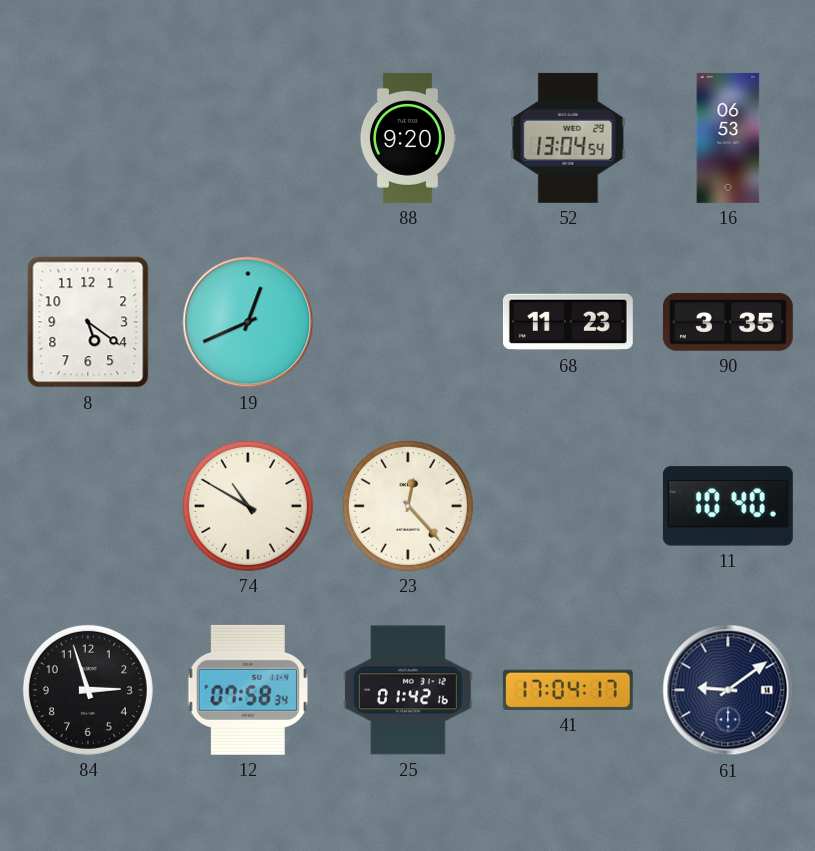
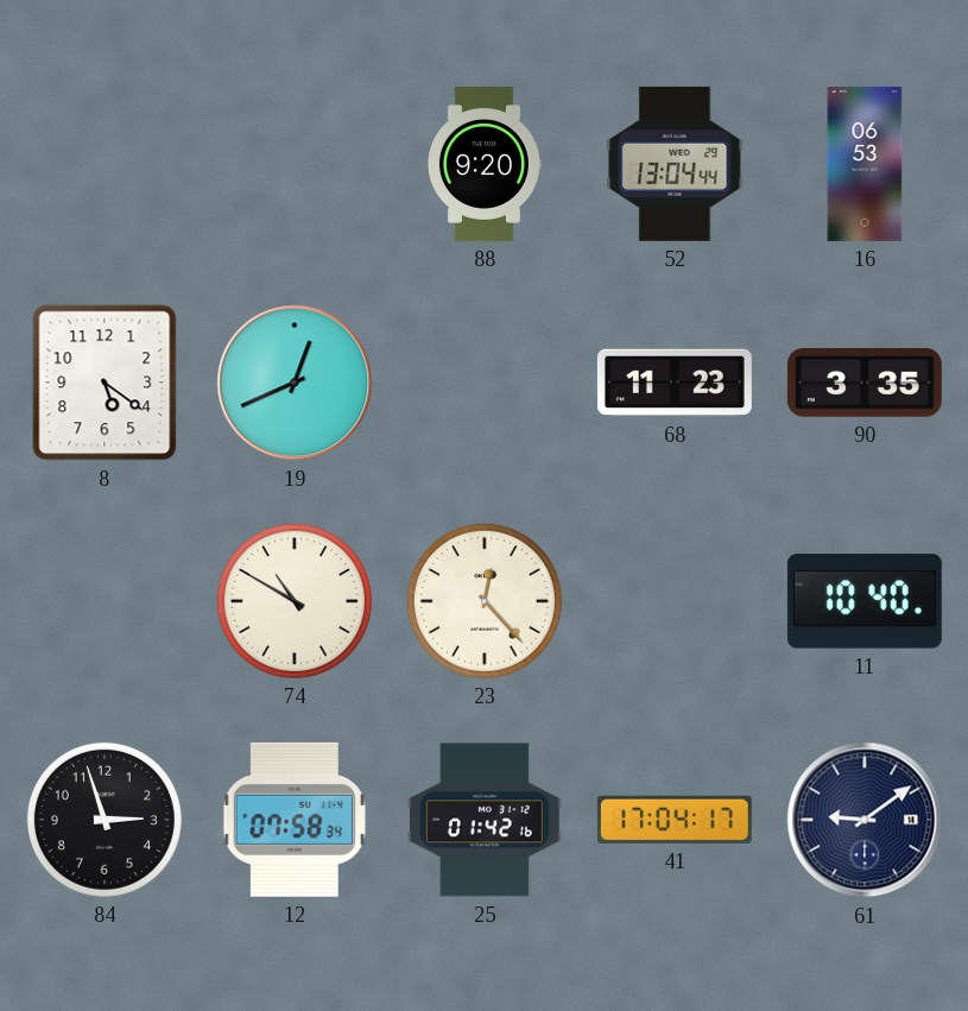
52: 13:04:54 -> 13:04:44 (675, 164)
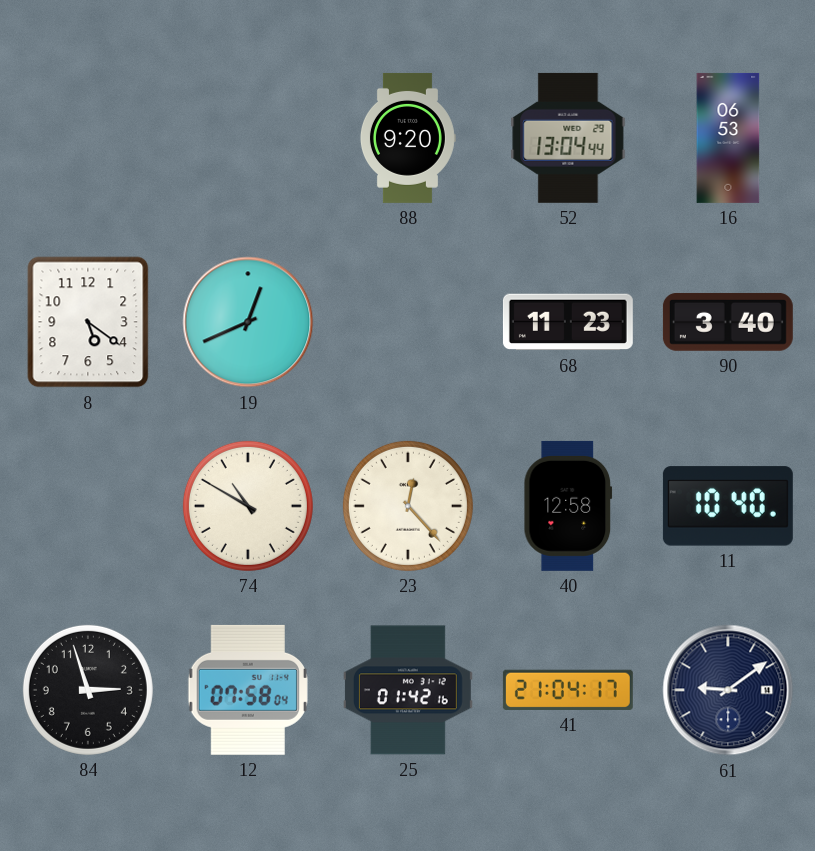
90: 3:35 -> 3:40 (728, 322)
40: none -> 12:58 (568, 506)
12: 07:58:34 -> 07:58:04 (248, 690)
41: 17:04 -> 21:04 (568, 690)
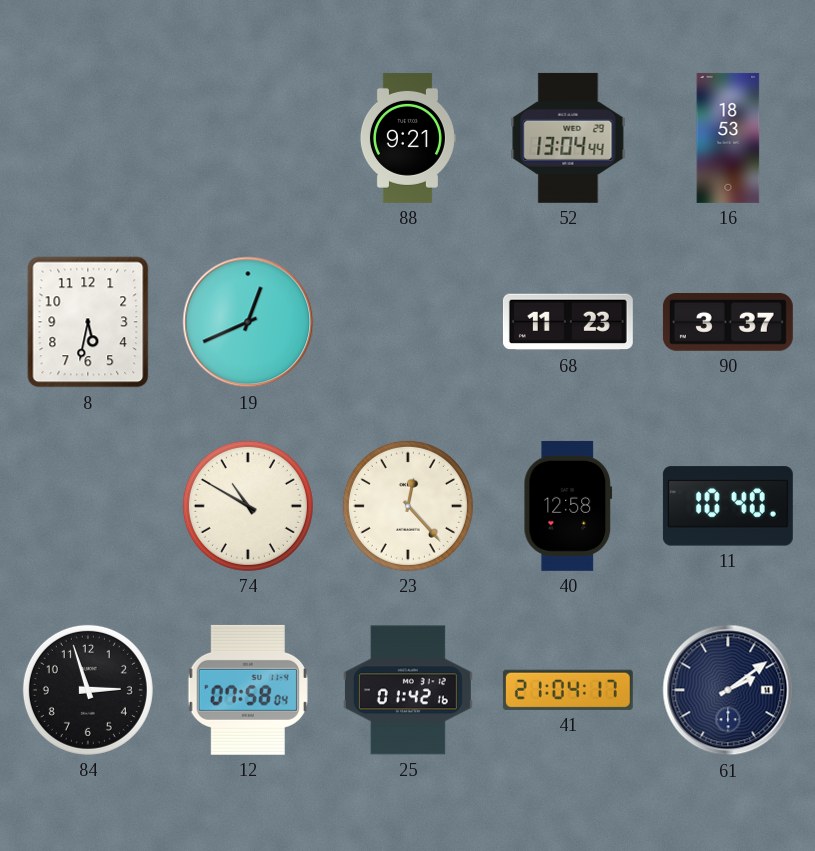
88: 9:20 -> 9:21 (408, 138)
16: 06:53 -> 18:53 (728, 138)
8: 5:21 -> 5:32 (88, 322)
90: 3:40 -> 3:37 (728, 322)
61: 9:09 -> 2:09 (728, 690)
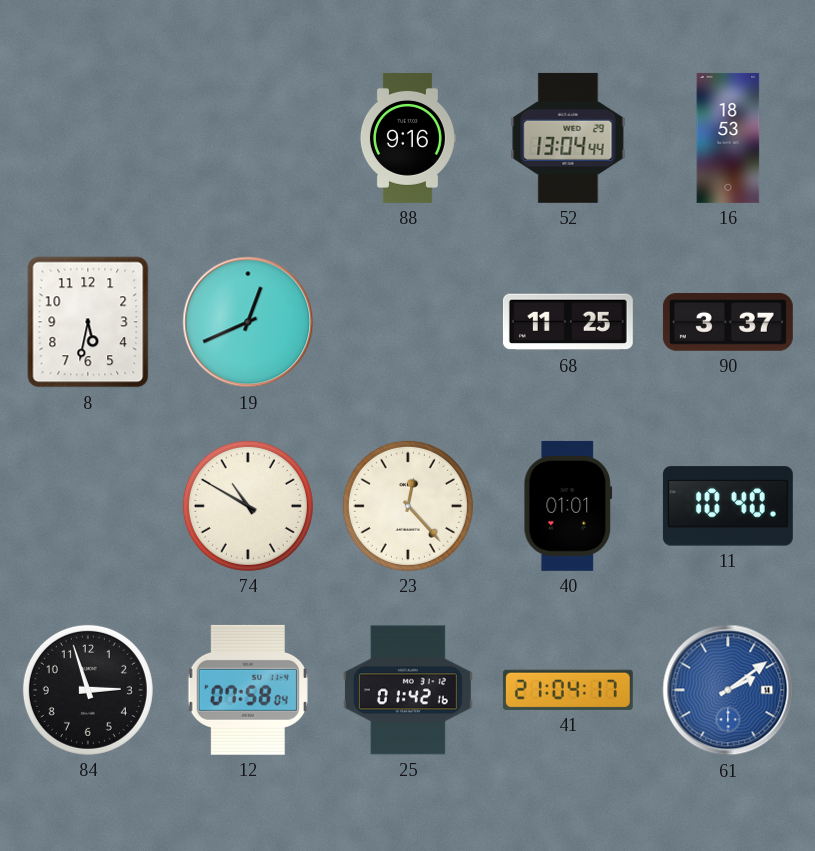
88: 9:21 -> 9:16 (408, 138)
68: 11:23 -> 11:25 (568, 322)
40: 12:58 -> 01:01 (568, 506)
61 dial: navy -> blue (728, 690)
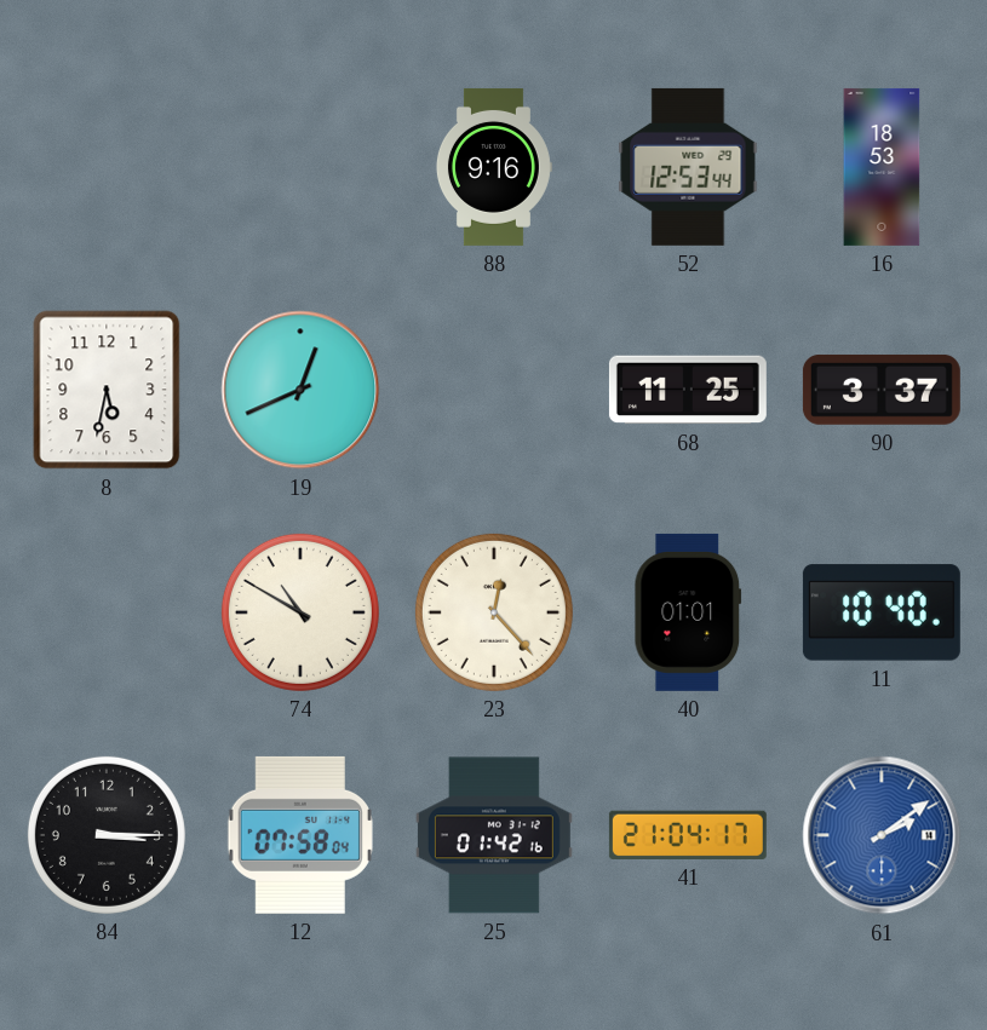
52: 13:04 -> 12:53 (688, 167)
84: 2:57 -> 3:15 (107, 835)
